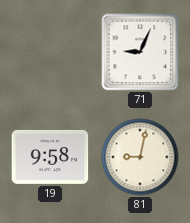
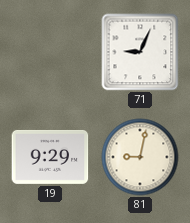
19: 9:58 -> 9:29 (50, 157)
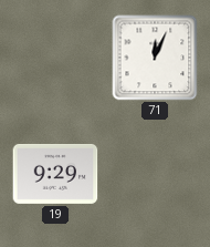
71: 9:04 -> 12:04 (155, 58)
81: 9:02 -> none (140, 157)
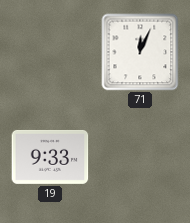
19: 9:29 -> 9:33 (50, 157)
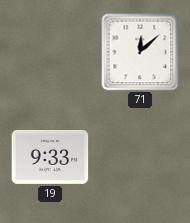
71: 12:04 -> 12:08 (140, 52)
